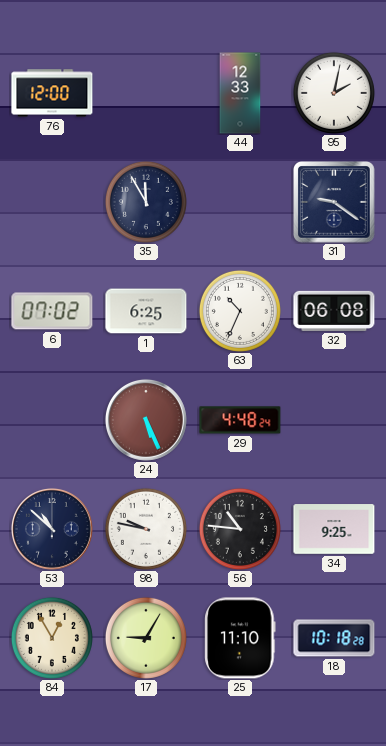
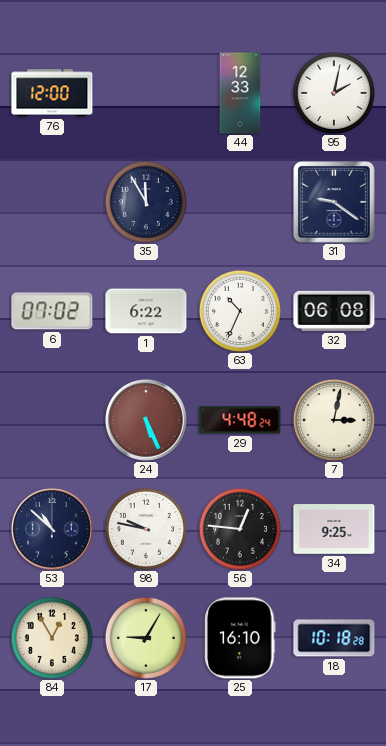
1: 6:25 -> 6:22 (146, 311)
7: none -> 3:02 (334, 420)
56: 10:46 -> 12:46 (240, 529)
25: 11:10 -> 16:10 (240, 638)
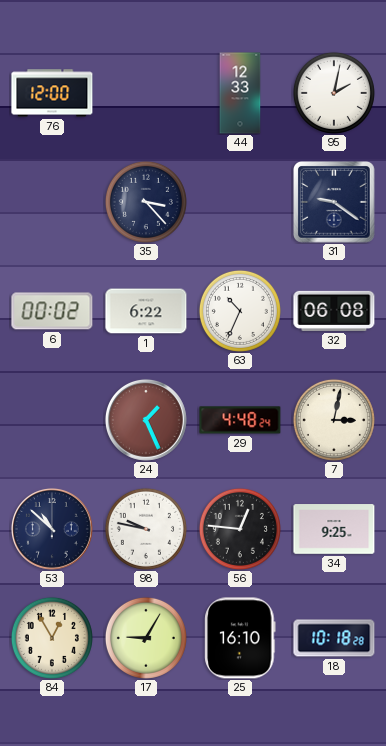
35: 11:55 -> 3:23 (146, 202)
6: 07:02 -> 00:02 (52, 311)
24: 5:26 -> 1:26 (146, 420)
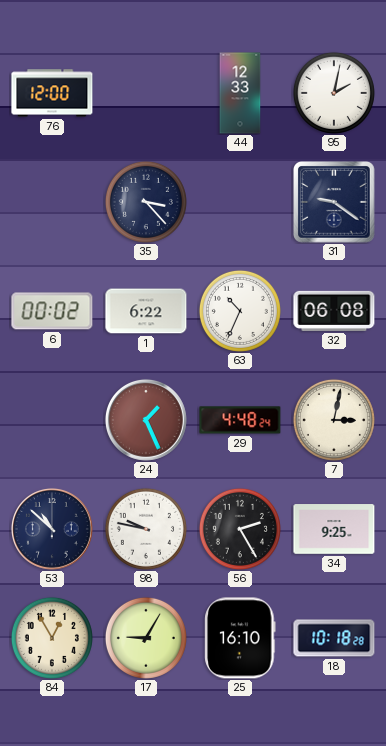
56: 12:46 -> 2:25 (240, 529)
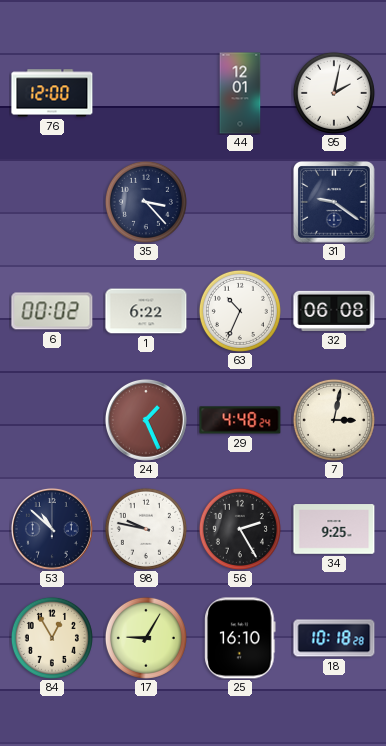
44: 12:33 -> 12:01 (240, 93)
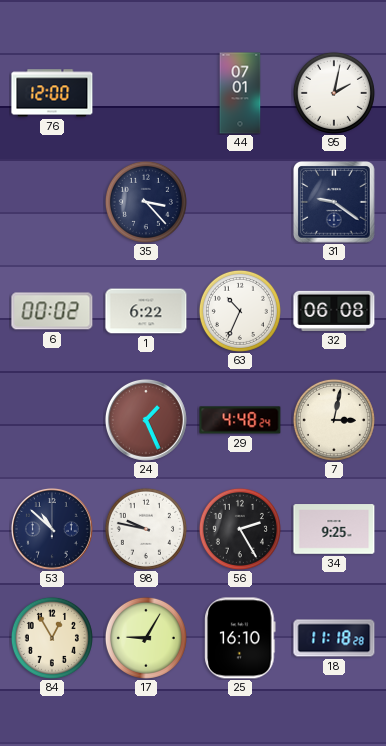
44: 12:01 -> 07:01 (240, 93)
18: 10:18 -> 11:18 (334, 638)
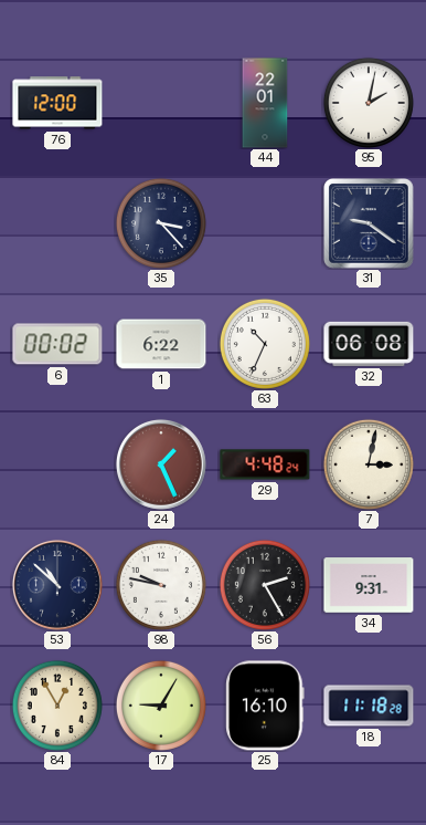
44: 07:01 -> 22:01 (265, 103)
34: 9:25 -> 9:31 (369, 585)
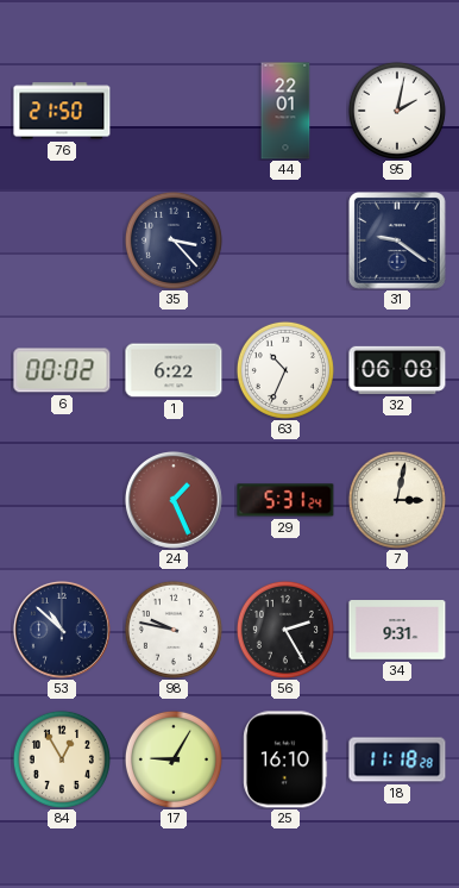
76: 12:00 -> 21:50 (62, 111)
29: 4:48 -> 5:31 (285, 500)
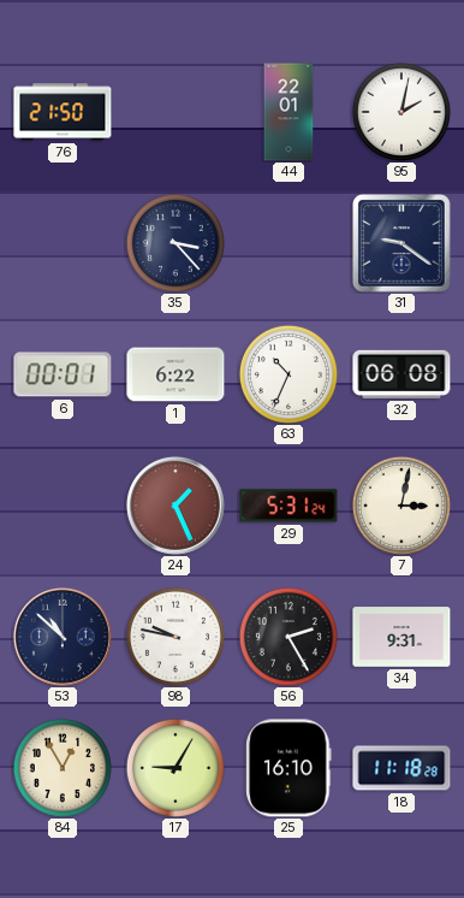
6: 00:02 -> 00:01 (63, 374)
